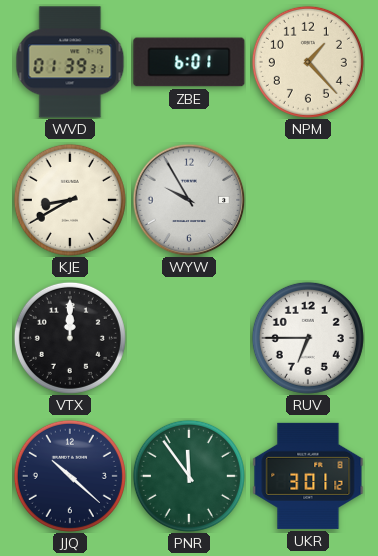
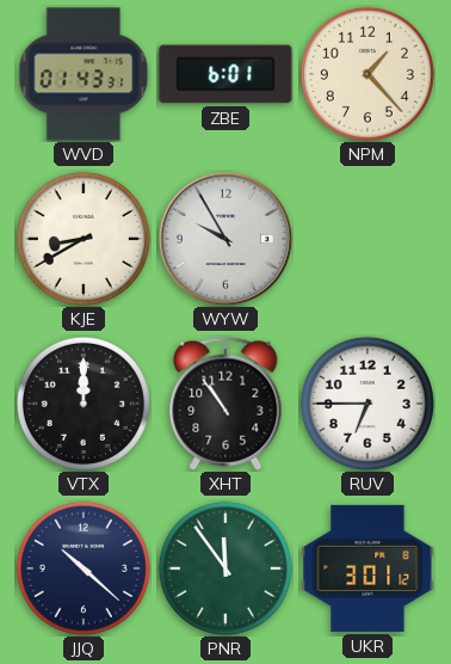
WVD: 01:39 -> 01:43 (84, 74)
XHT: none -> 10:54 (225, 404)
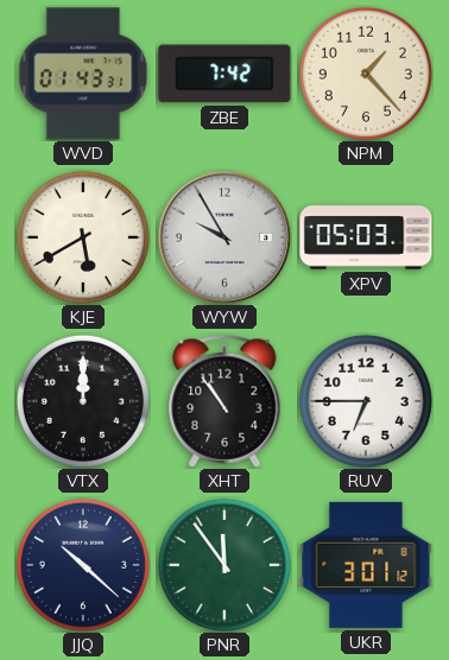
ZBE: 6:01 -> 7:42 (224, 74)
KJE: 8:40 -> 5:40 (83, 237)
XPV: none -> 05:03 (366, 237)
